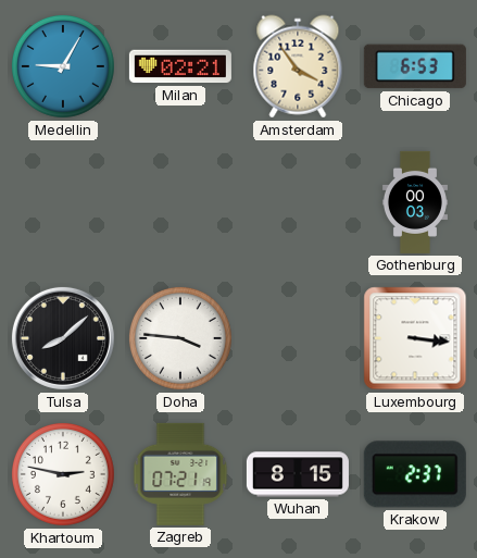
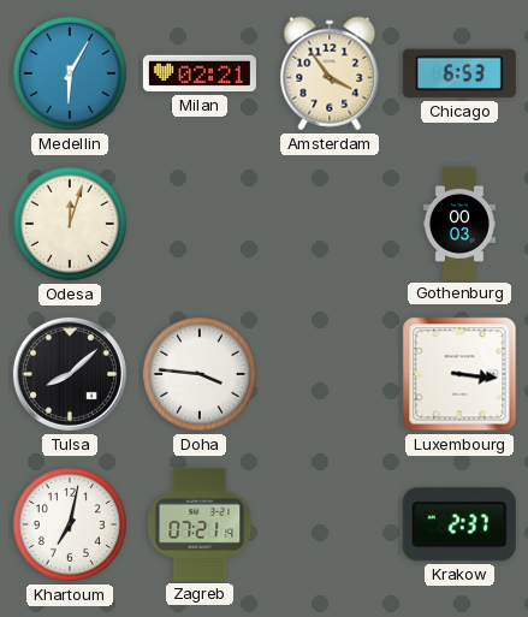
Medellin: 9:05 -> 6:05 (70, 73)
Odesa: none -> 12:03 (70, 224)
Khartoum: 2:47 -> 7:02 (70, 524)
Wuhan: 8:15 -> none (298, 474)
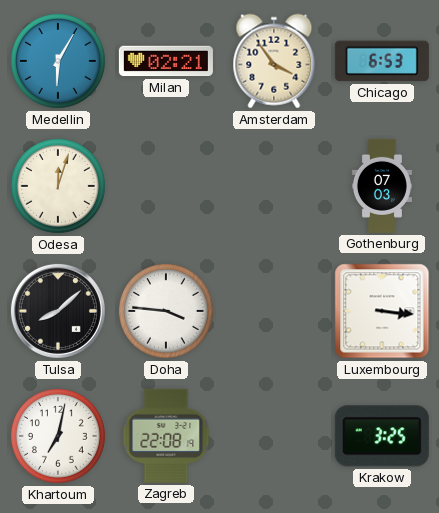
Gothenburg: 00:03 -> 07:03 (382, 186)
Zagreb: 07:21 -> 22:08 (166, 436)
Krakow: 2:37 -> 3:25 (382, 436)
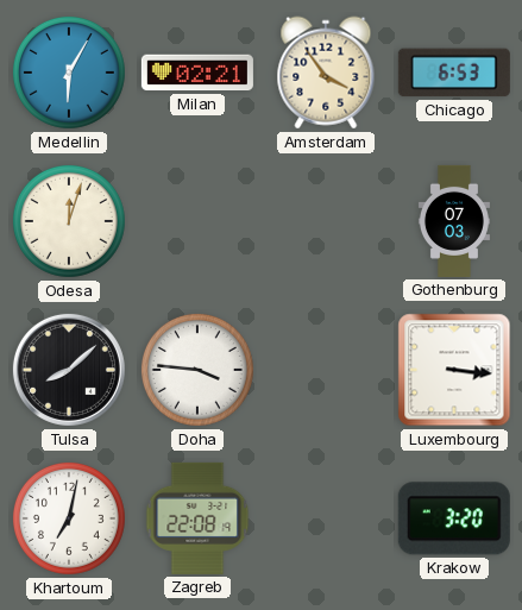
Krakow: 3:25 -> 3:20 (454, 518)
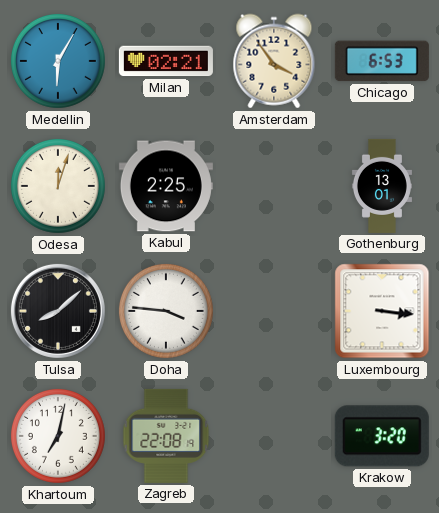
Kabul: none -> 2:25 (166, 186)
Gothenburg: 07:03 -> 13:01 (382, 186)
